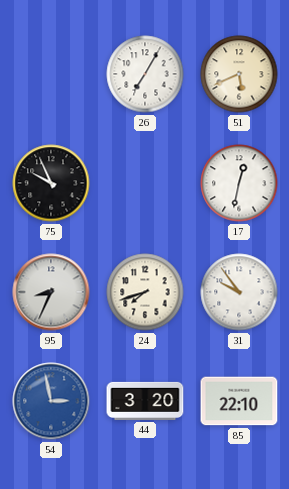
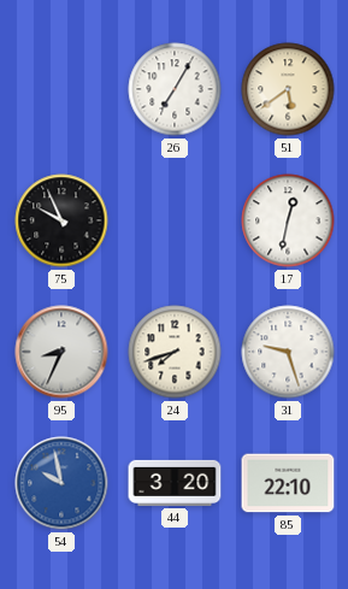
51: 5:41 -> 5:39 (288, 89)
31: 9:54 -> 9:27 (288, 352)
54: 2:58 -> 9:58 (61, 483)
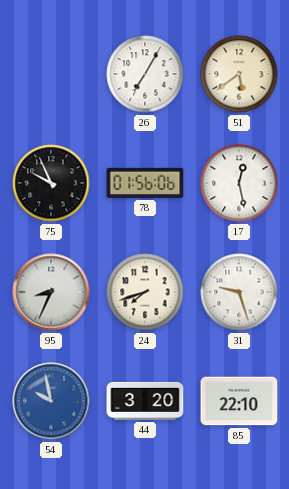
78: none -> 01:56 (145, 183)
17: 12:32 -> 12:28 (239, 183)
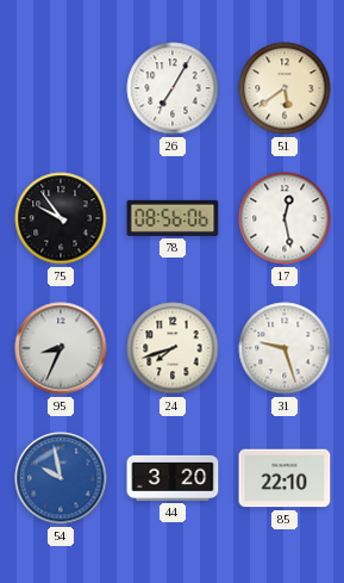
75: 9:56 -> 9:54 (61, 218)
78: 01:56 -> 08:56 (173, 218)
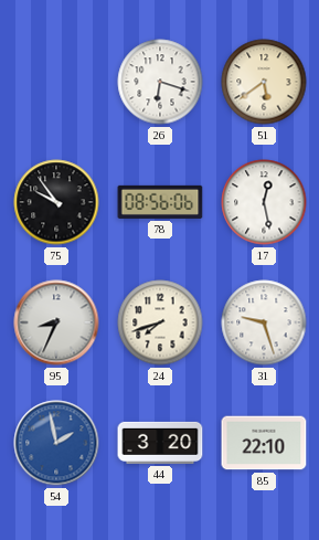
26: 7:05 -> 6:18 (160, 82)
54: 9:58 -> 1:58 (56, 443)
